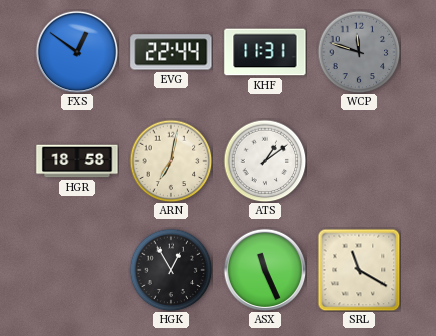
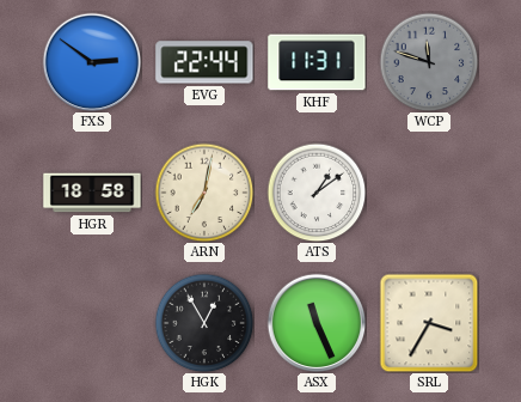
FXS: 12:51 -> 2:51 (92, 62)
SRL: 11:20 -> 3:35 (429, 323)
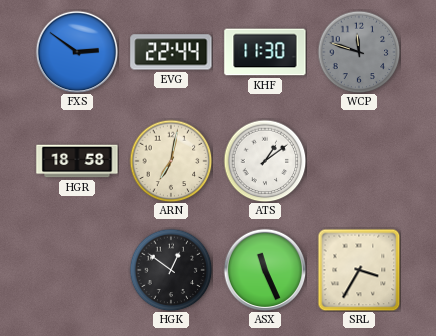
KHF: 11:31 -> 11:30 (265, 52)
HGK: 12:55 -> 12:51 (171, 270)
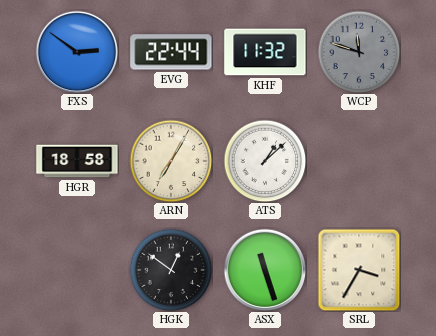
KHF: 11:30 -> 11:32 (265, 52)
ARN: 7:02 -> 7:05 (171, 161)
ATS: 1:09 -> 1:08 (265, 161)
ASX: 11:26 -> 11:27 (265, 270)
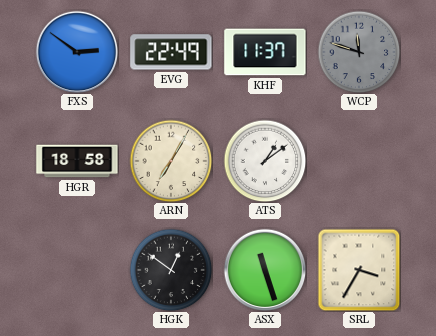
EVG: 22:44 -> 22:49 (171, 52)
KHF: 11:32 -> 11:37 (265, 52)
ATS: 1:08 -> 1:09 (265, 161)
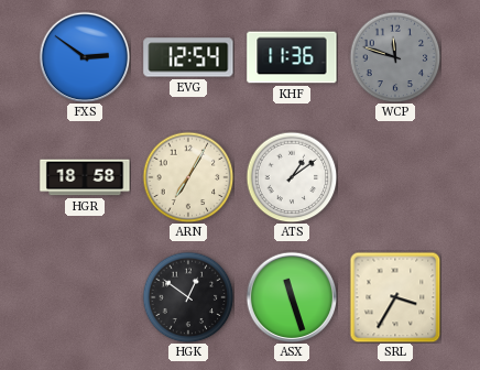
EVG: 22:49 -> 12:54 (188, 57)
KHF: 11:37 -> 11:36 (292, 57)
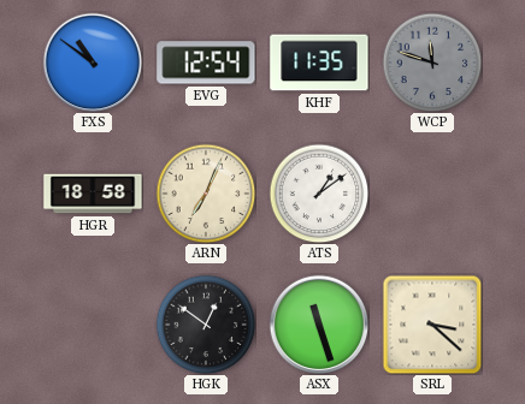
FXS: 2:51 -> 10:51 (93, 63)
KHF: 11:36 -> 11:35 (319, 63)
ARN: 7:05 -> 7:04 (206, 194)
SRL: 3:35 -> 3:22 (432, 325)
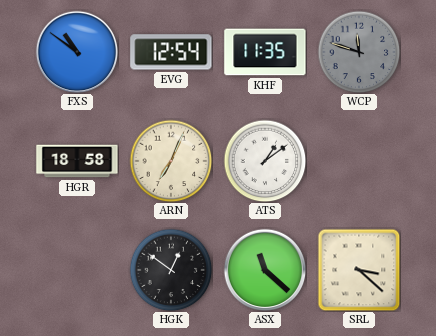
ASX: 11:27 -> 11:22 (265, 270)
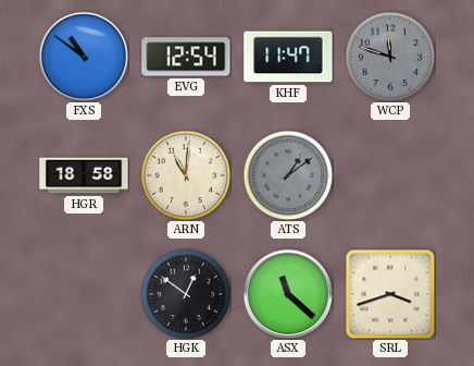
KHF: 11:35 -> 11:47 (288, 57)
ARN: 7:04 -> 11:01 (186, 175)
ATS dial: white -> grey (288, 175)
SRL: 3:22 -> 3:42 (390, 294)
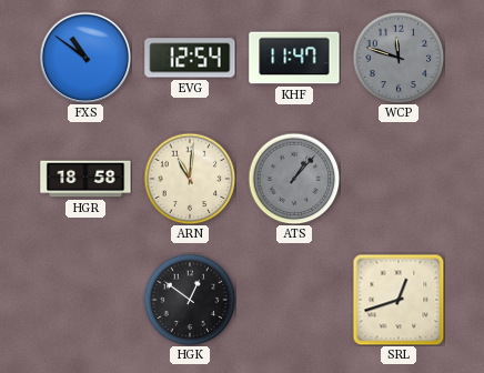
ATS: 1:09 -> 1:07 (294, 179)
ASX: 11:22 -> none (288, 294)
SRL: 3:42 -> 12:42 (399, 300)
